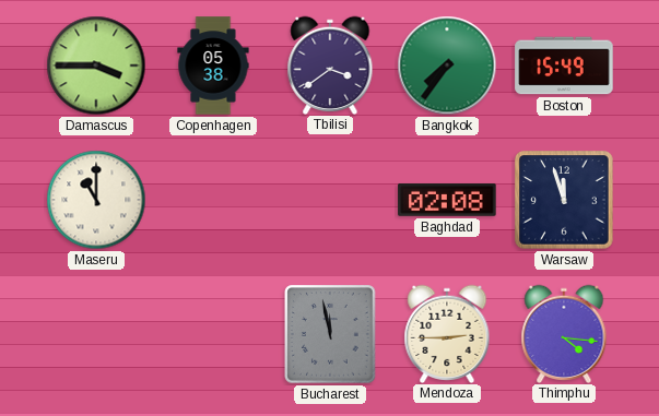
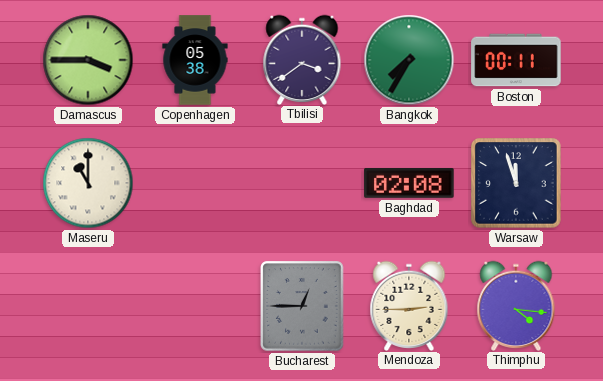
Bangkok: 7:36 -> 7:35 (409, 60)
Boston: 15:49 -> 00:11 (516, 60)
Bucharest: 11:58 -> 12:45 (302, 306)
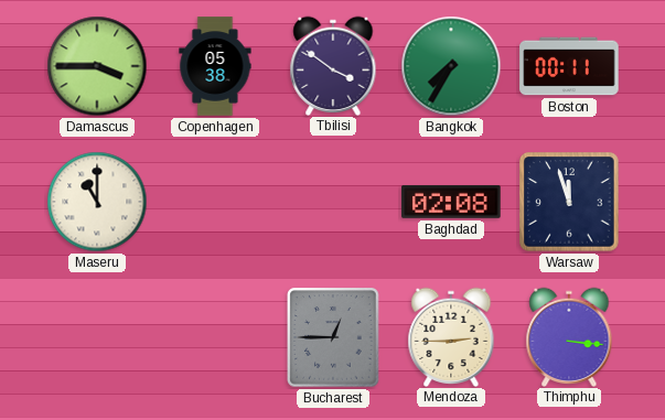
Tbilisi: 3:39 -> 3:51 (333, 65)
Thimphu: 4:16 -> 3:16 (569, 336)
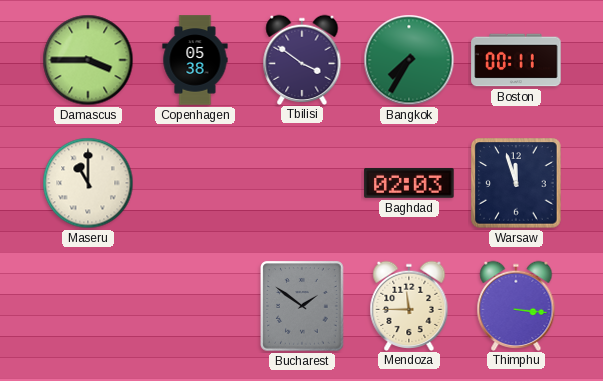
Baghdad: 02:08 -> 02:03 (409, 183)
Bucharest: 12:45 -> 1:51 (302, 306)
Mendoza: 2:45 -> 11:45 (409, 305)
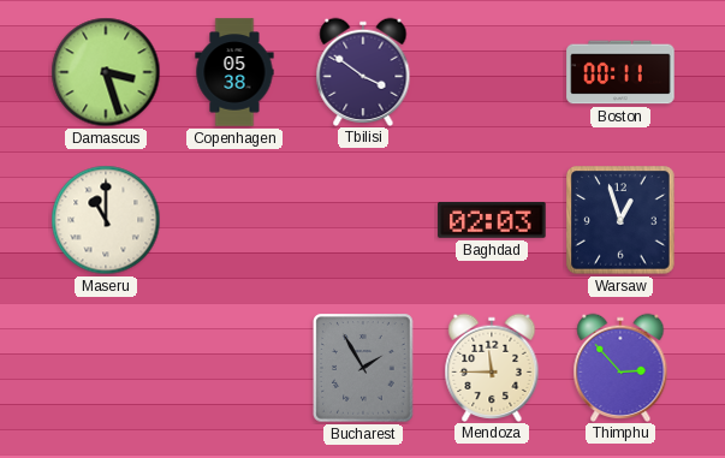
Damascus: 3:45 -> 3:27 (106, 72)
Bangkok: 7:35 -> none (409, 60)
Warsaw: 11:57 -> 12:57 (620, 220)
Bucharest: 1:51 -> 1:55 (363, 368)
Thimphu: 3:16 -> 2:53 (620, 367)
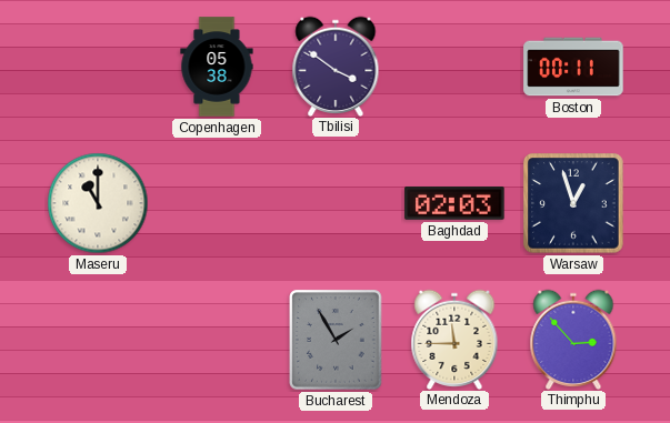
Damascus: 3:27 -> none (106, 72)
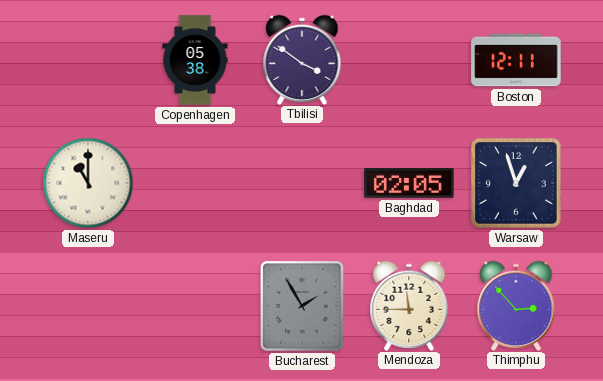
Boston: 00:11 -> 12:11 (516, 60)
Baghdad: 02:03 -> 02:05 (409, 183)
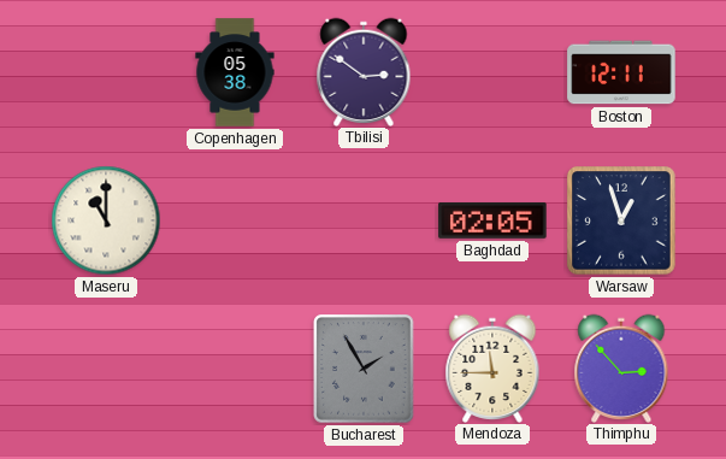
Tbilisi: 3:51 -> 2:51 (364, 71)
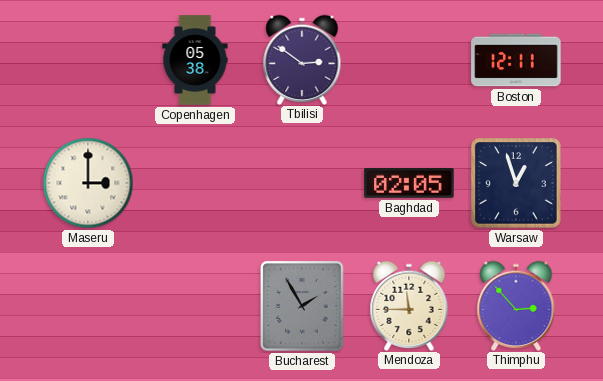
Maseru: 11:00 -> 3:00 (88, 183)
